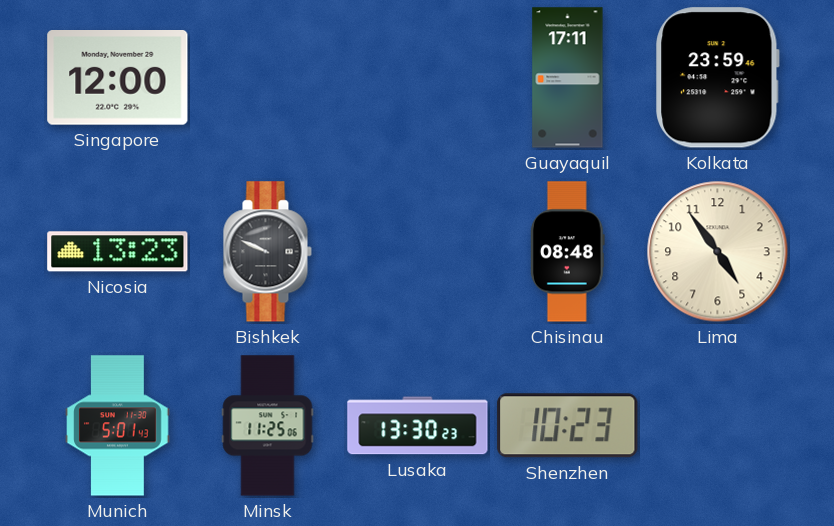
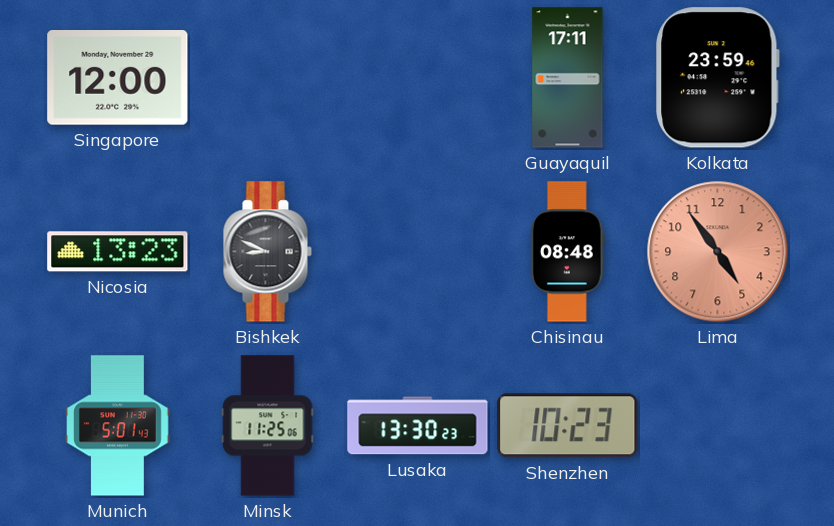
Bishkek: 9:49 -> 8:49 (267, 252)
Lima dial: cream -> salmon (718, 252)
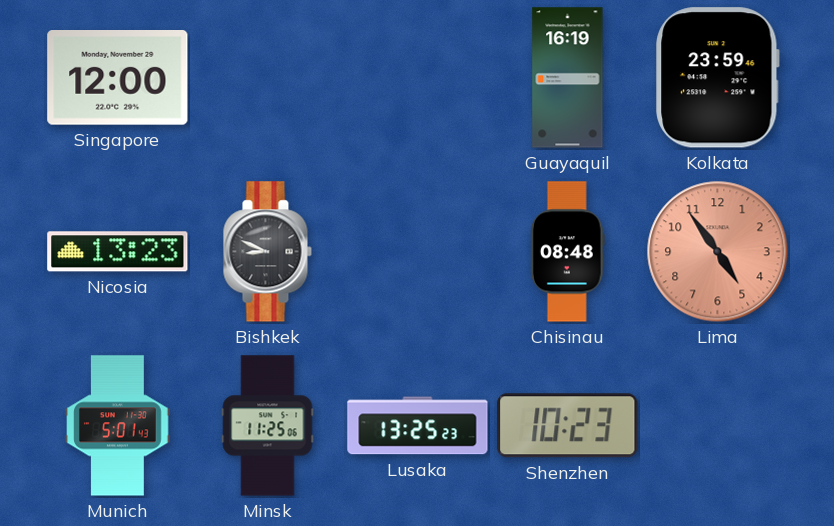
Guayaquil: 17:11 -> 16:19 (568, 78)
Lusaka: 13:30 -> 13:25 (418, 426)
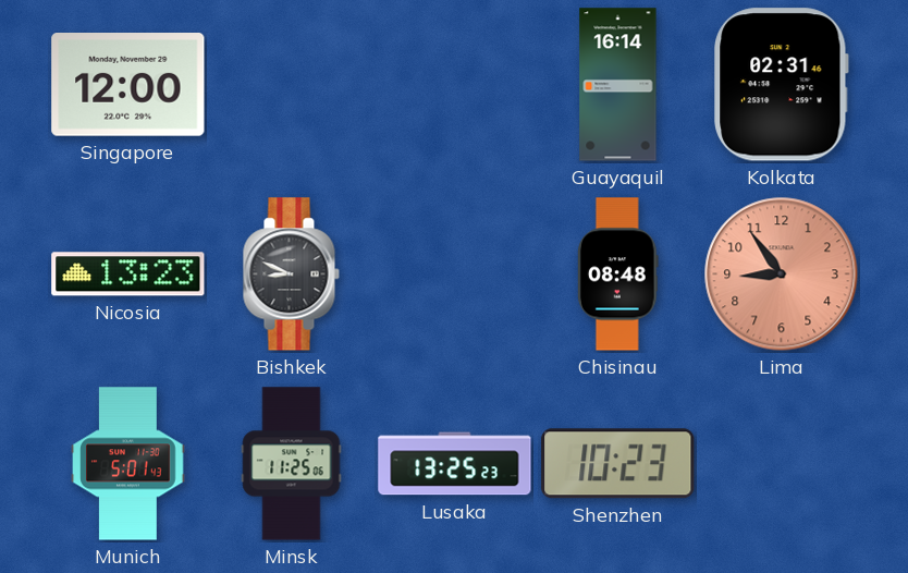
Guayaquil: 16:19 -> 16:14 (618, 85)
Kolkata: 23:59 -> 02:31 (782, 85)
Lima: 4:54 -> 8:54 (782, 275)
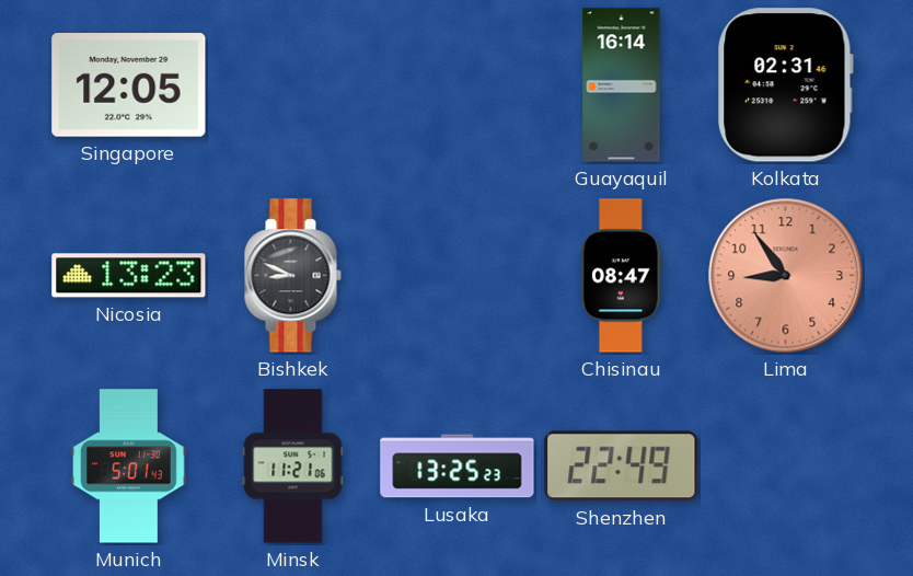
Singapore: 12:00 -> 12:05 (129, 85)
Chisinau: 08:48 -> 08:47 (622, 276)
Minsk: 11:25 -> 11:21 (293, 466)
Shenzhen: 10:23 -> 22:49 (622, 466)
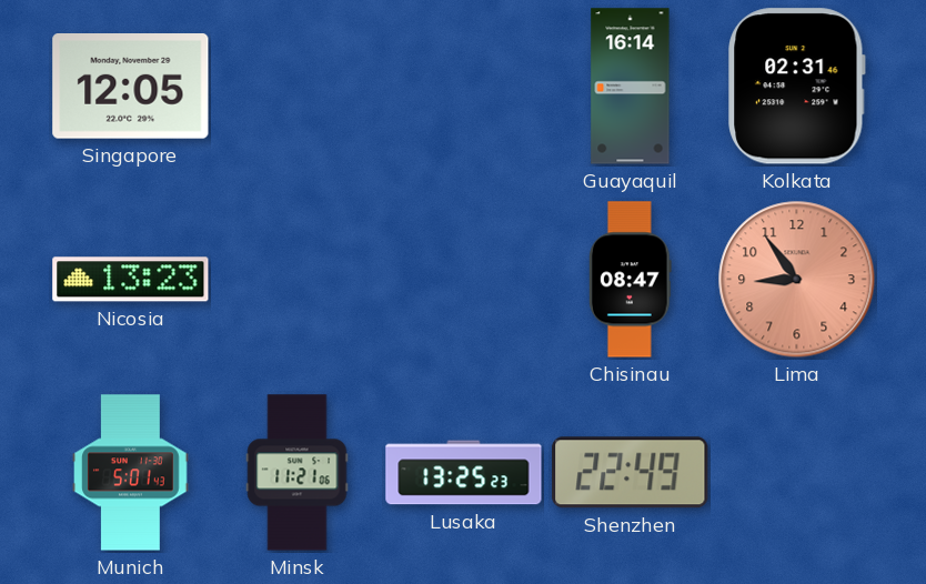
Bishkek: 8:49 -> none (292, 276)
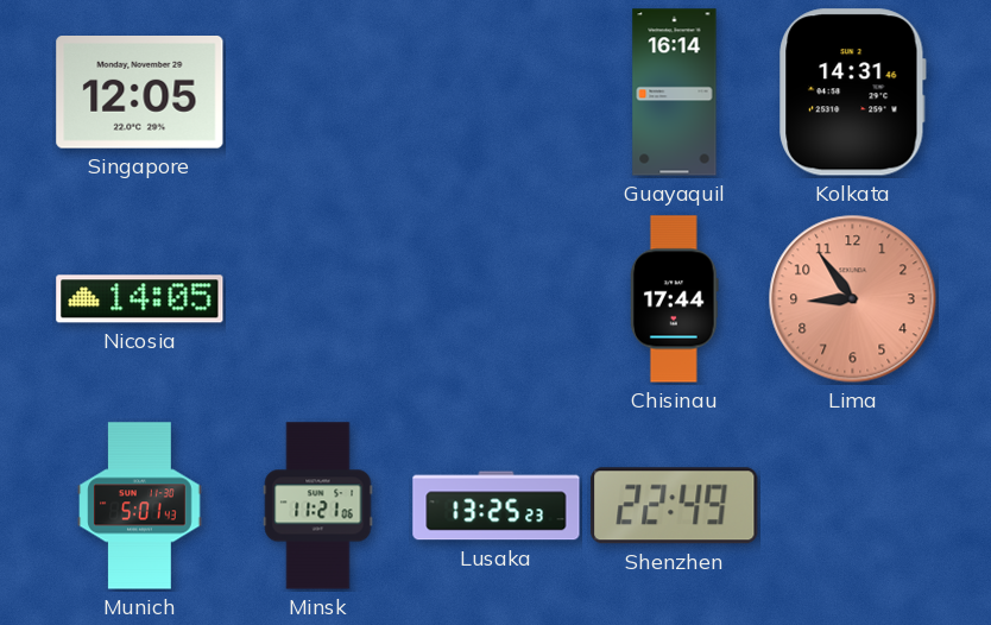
Kolkata: 02:31 -> 14:31 (853, 93)
Nicosia: 13:23 -> 14:05 (140, 299)
Chisinau: 08:47 -> 17:44 (675, 299)
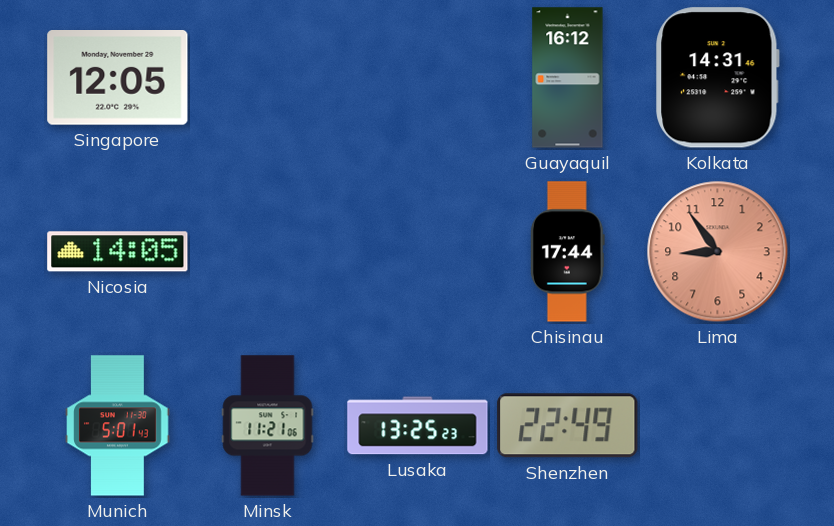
Guayaquil: 16:14 -> 16:12 (568, 78)
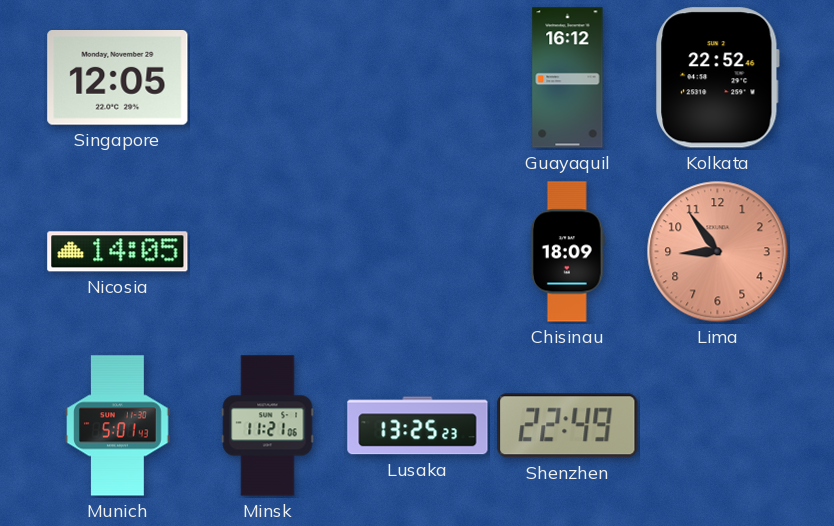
Kolkata: 14:31 -> 22:52 (718, 78)
Chisinau: 17:44 -> 18:09 (568, 252)
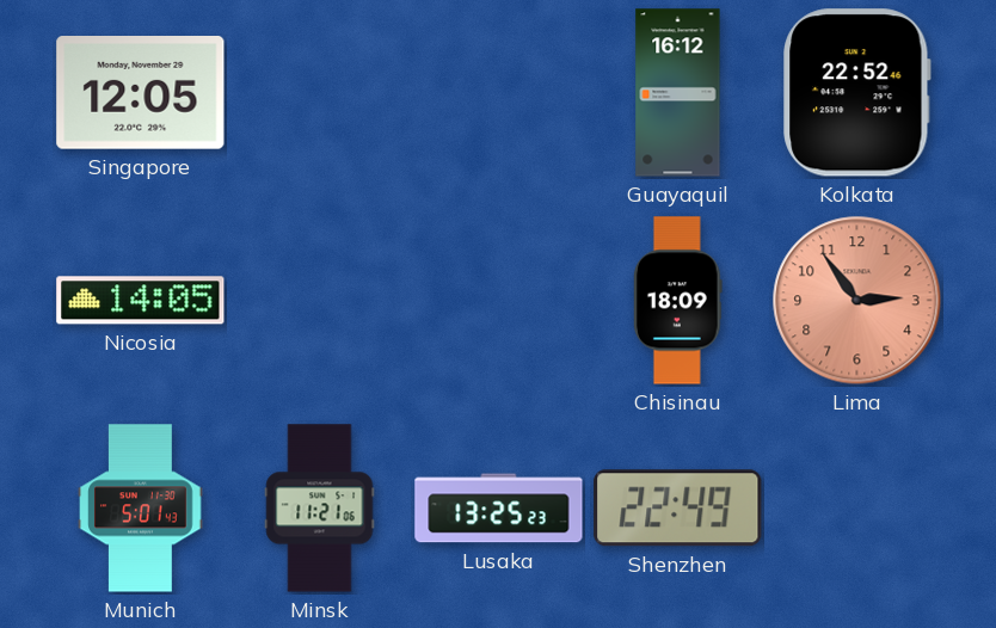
Lima: 8:54 -> 2:54 (857, 301)
